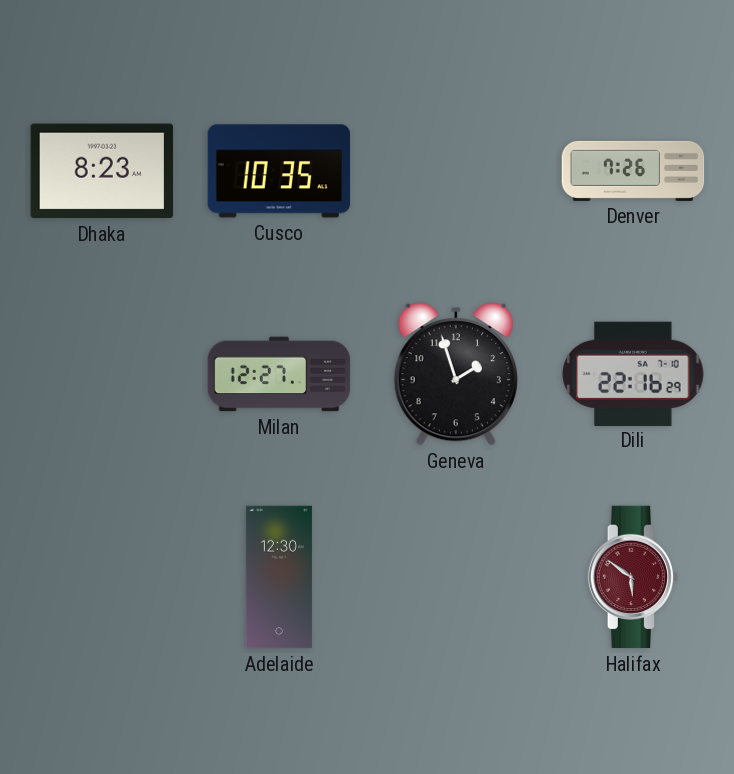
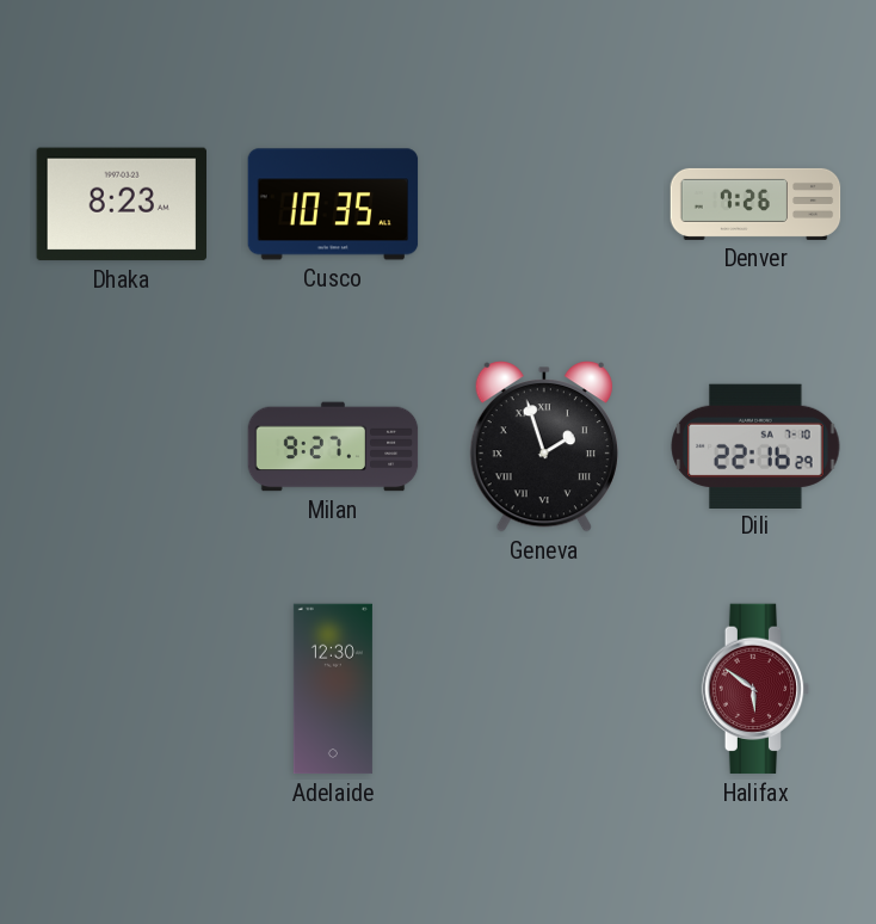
Milan: 12:27 -> 9:27 (333, 446)
Geneva numerals: Arabic -> Roman (544, 446)
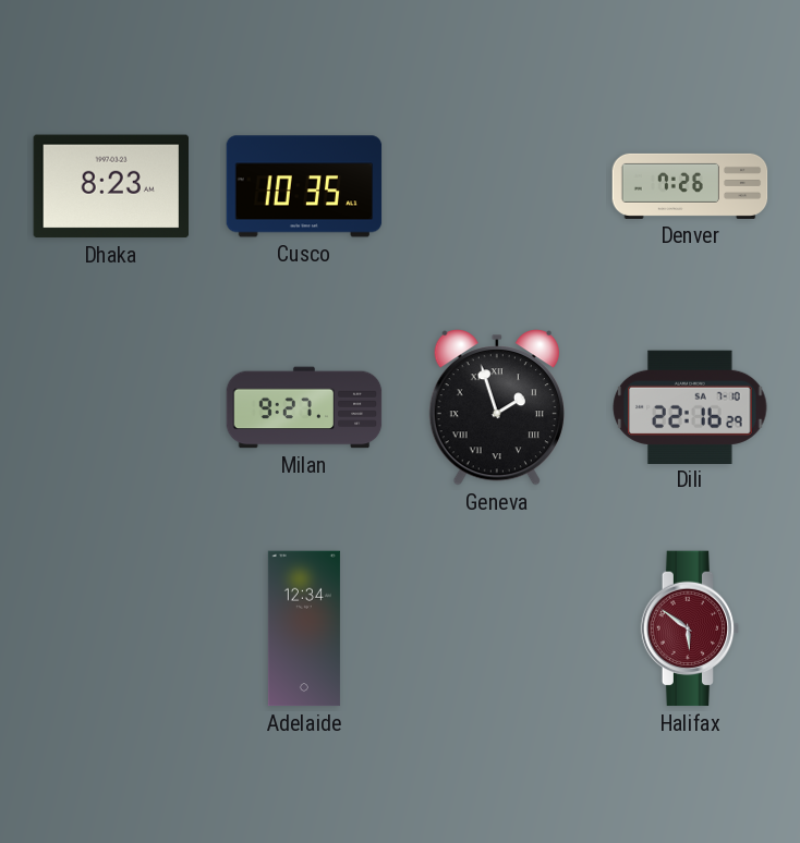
Adelaide: 12:30 -> 12:34 (304, 628)
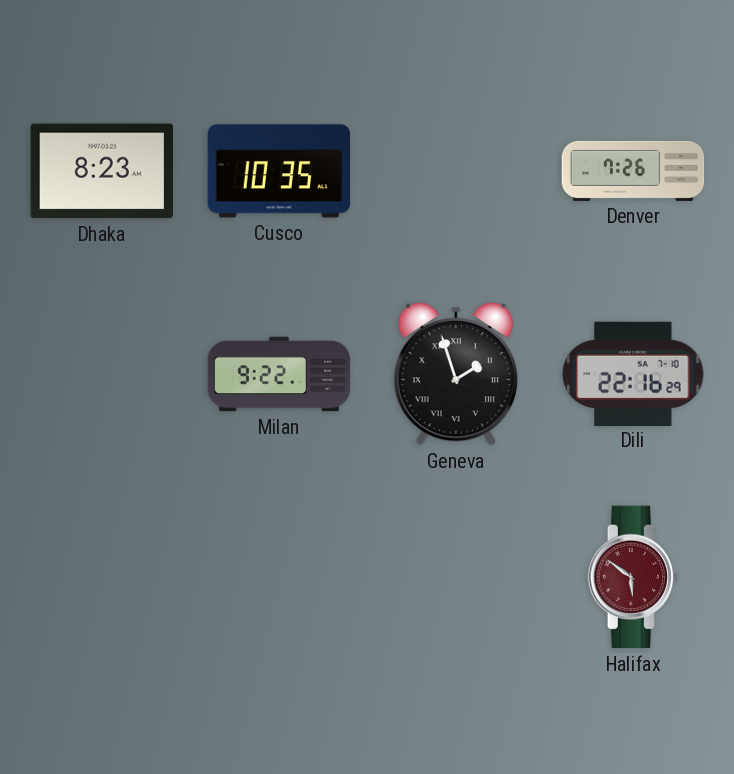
Milan: 9:27 -> 9:22 (279, 374)
Adelaide: 12:34 -> none (304, 628)
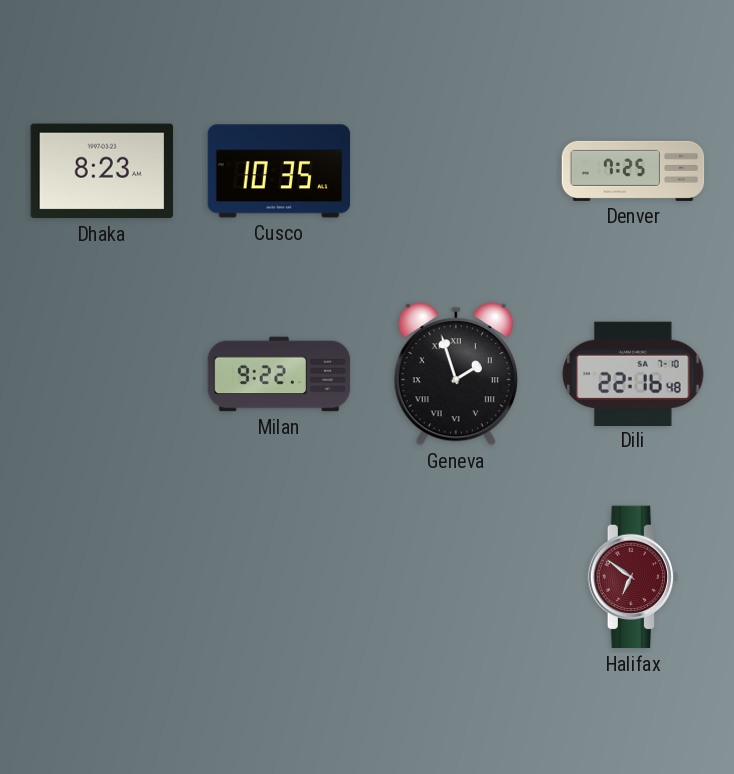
Denver: 7:26 -> 7:25 (633, 171)
Dili: 22:16:29 -> 22:16:48 (633, 373)
Halifax: 5:51 -> 6:51 (633, 577)
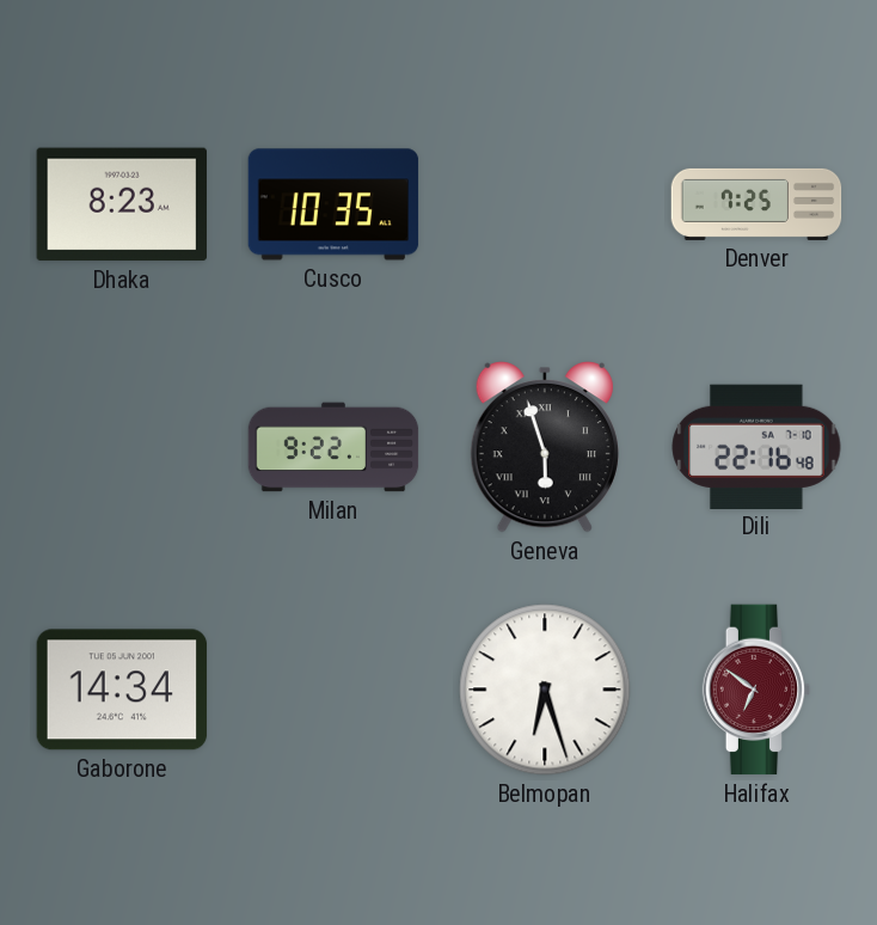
Geneva: 1:57 -> 5:57 (545, 447)
Gaborone: none -> 14:34 (122, 690)
Belmopan: none -> 6:27 (545, 690)
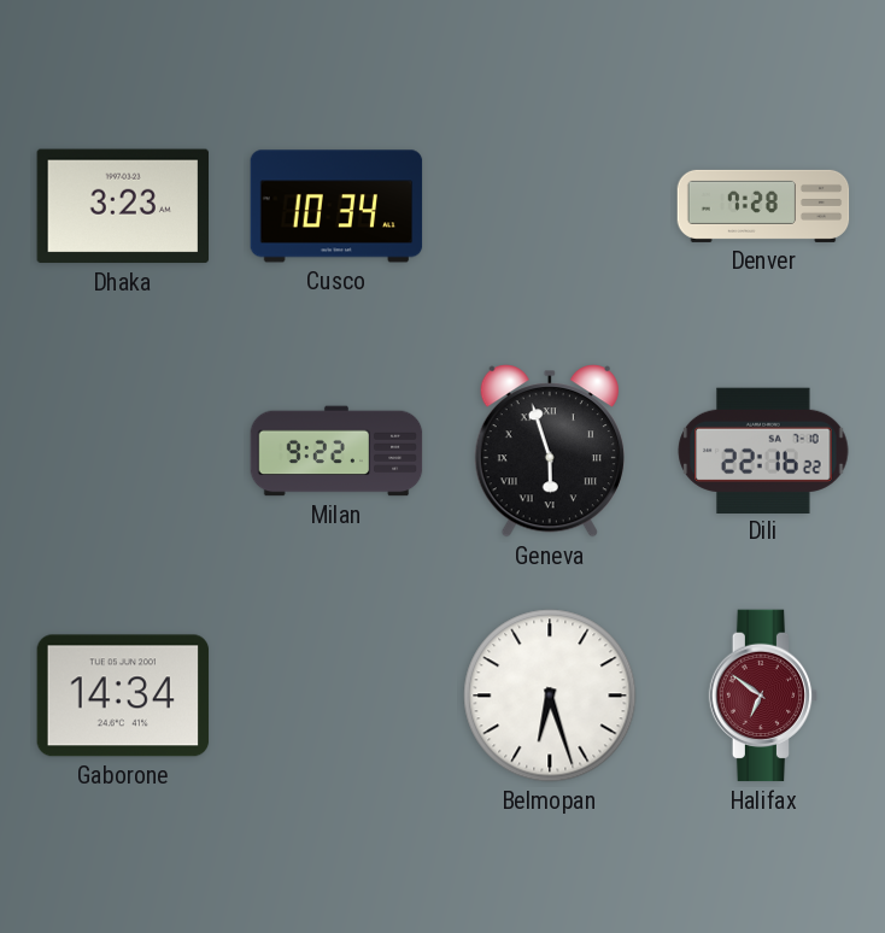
Dhaka: 8:23 -> 3:23 (122, 206)
Cusco: 10:35 -> 10:34 (336, 206)
Denver: 7:25 -> 7:28 (763, 206)
Dili: 22:16:48 -> 22:16:22 (763, 450)
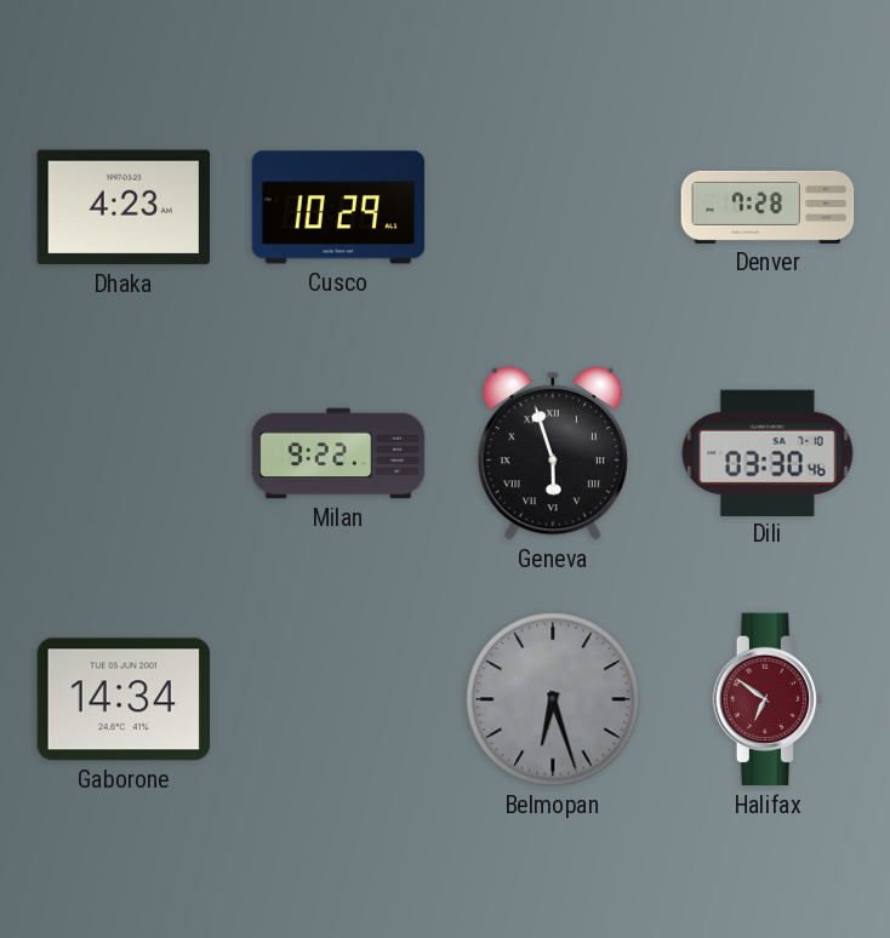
Dhaka: 3:23 -> 4:23 (122, 207)
Cusco: 10:34 -> 10:29 (338, 207)
Dili: 22:16 -> 03:30 (768, 452)
Belmopan dial: white -> grey (553, 699)
